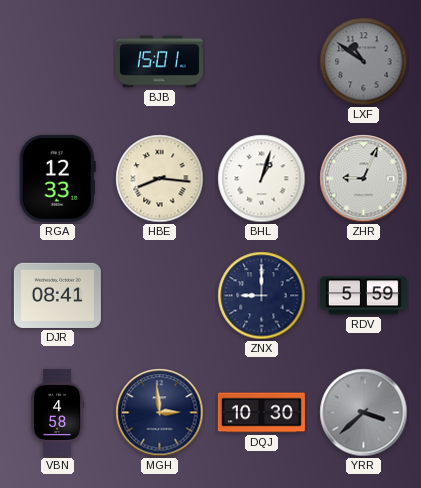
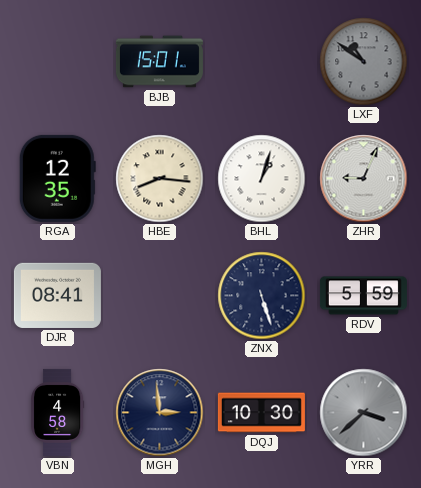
RGA: 12:33 -> 12:35 (57, 178)
ZNX: 9:00 -> 5:27 (262, 296)
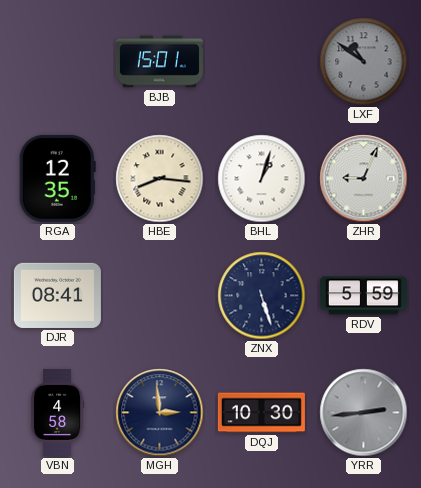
YRR: 3:38 -> 2:44 (364, 413)
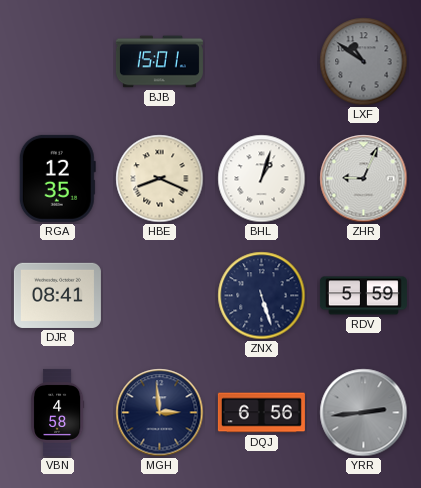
HBE: 8:16 -> 8:19 (160, 179)
DQJ: 10:30 -> 6:56 (261, 413)
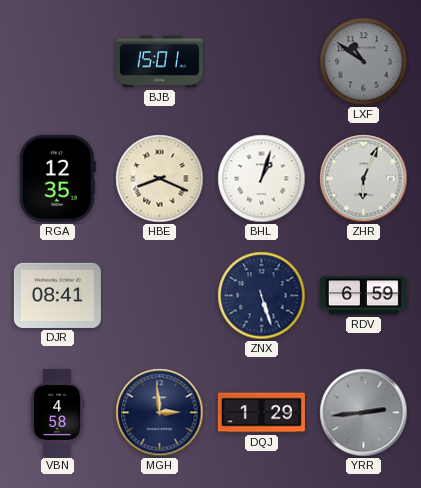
ZHR: 9:04 -> 6:04 (364, 179)
RDV: 5:59 -> 6:59 (363, 296)
DQJ: 6:56 -> 1:29 (261, 413)
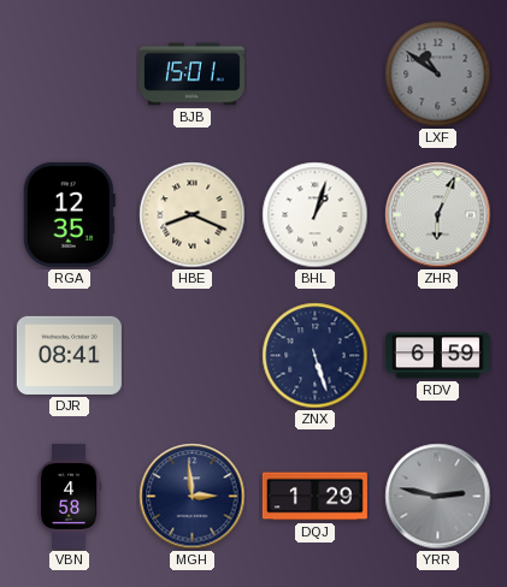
YRR: 2:44 -> 2:47 (438, 497)
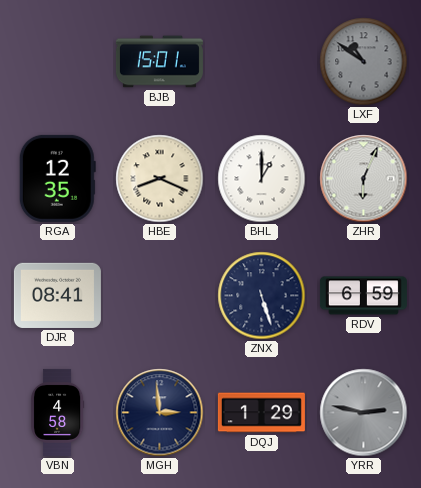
BHL: 1:03 -> 1:00 (262, 179)
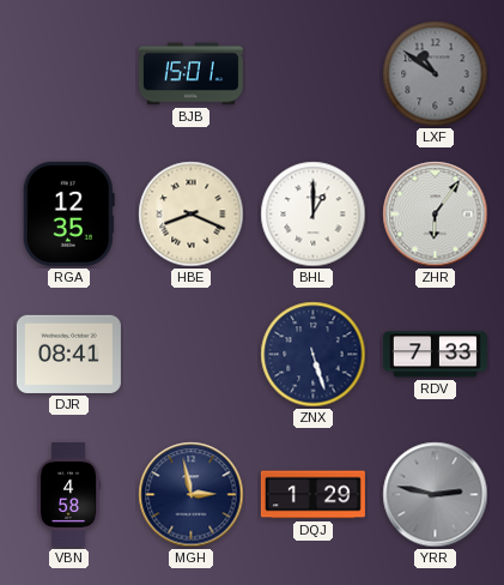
ZHR: 6:04 -> 6:06 (436, 215)
RDV: 6:59 -> 7:33 (435, 355)
MGH: 2:59 -> 2:58 (192, 495)
